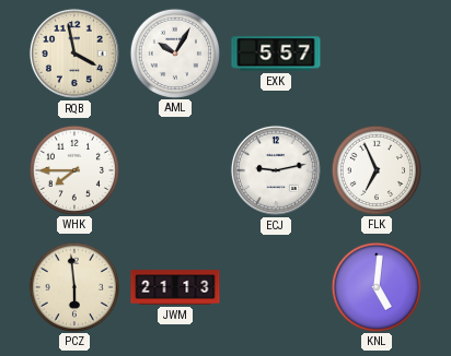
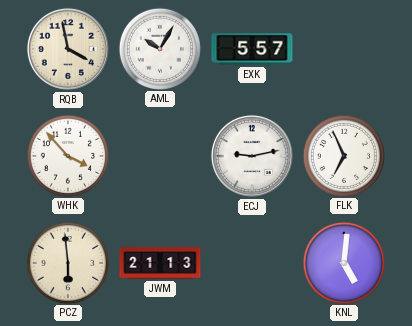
WHK: 7:45 -> 3:53 (67, 155)
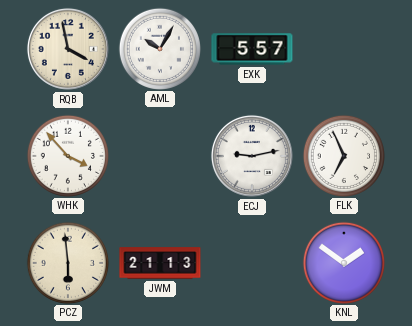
KNL: 5:01 -> 1:51 (343, 262)
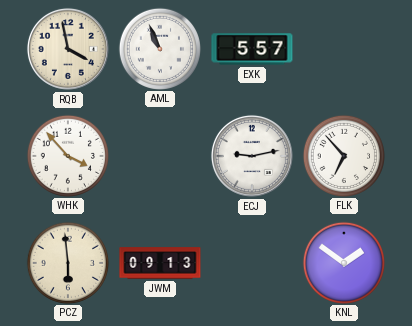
AML: 10:05 -> 10:56 (159, 48)
FLK: 6:56 -> 6:53 (343, 155)
JWM: 21:13 -> 09:13 (160, 263)
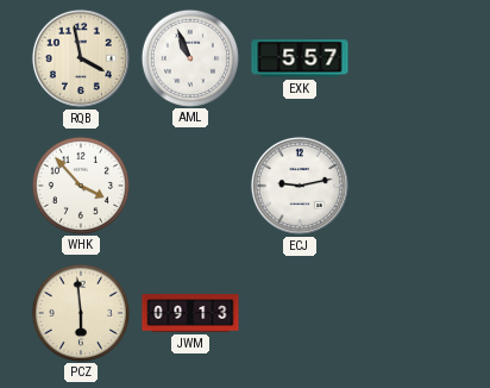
FLK: 6:53 -> none (343, 155)
KNL: 1:51 -> none (343, 262)
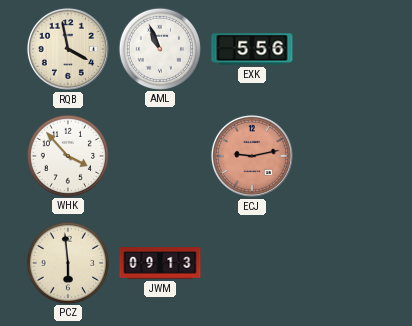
EXK: 5:57 -> 5:56 (252, 49)
ECJ dial: white -> salmon (252, 156)
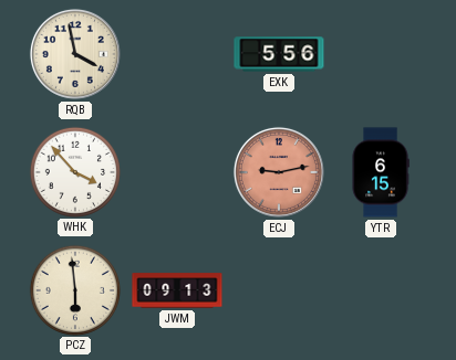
AML: 10:56 -> none (159, 48)
YTR: none -> 6:15 (381, 172)
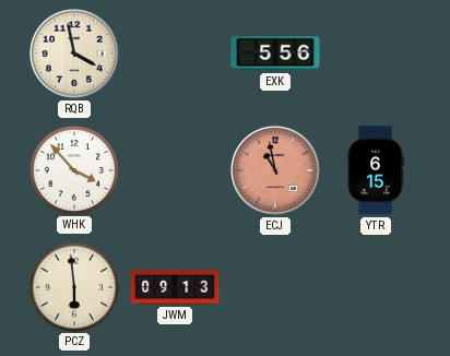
ECJ: 9:13 -> 10:58 (275, 170)
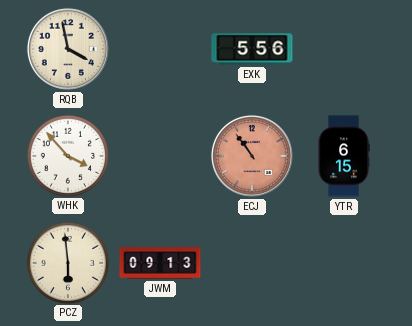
ECJ: 10:58 -> 10:54 (252, 156)
